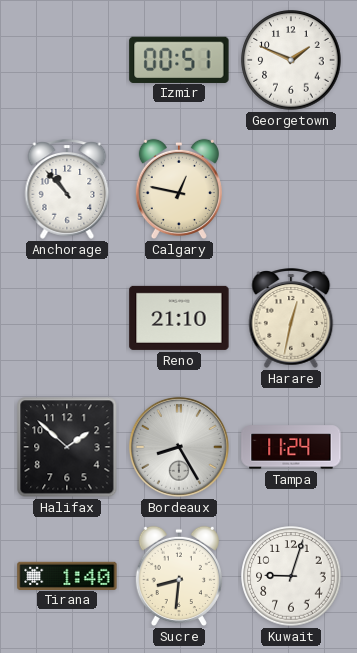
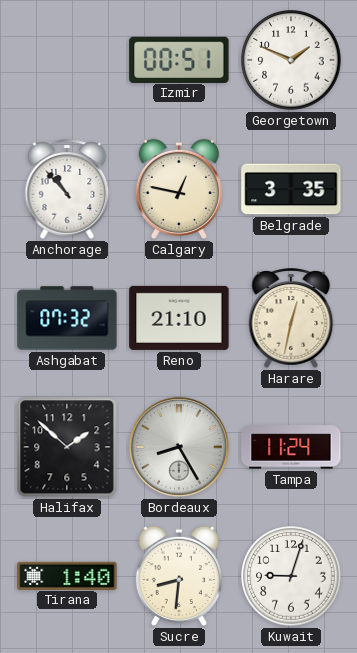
Belgrade: none -> 3:35 (291, 189)
Ashgabat: none -> 07:32 (67, 318)
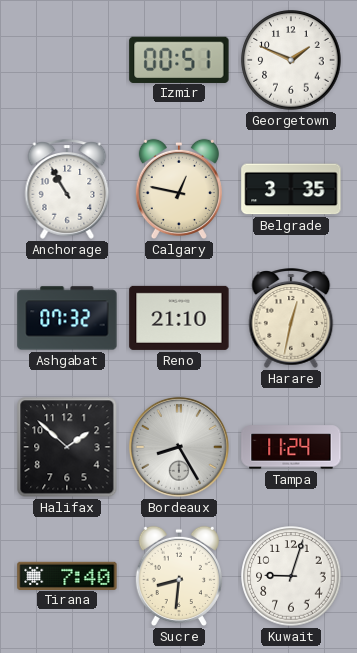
Anchorage: 10:53 -> 10:55 (67, 189)
Tirana: 1:40 -> 7:40 (67, 575)
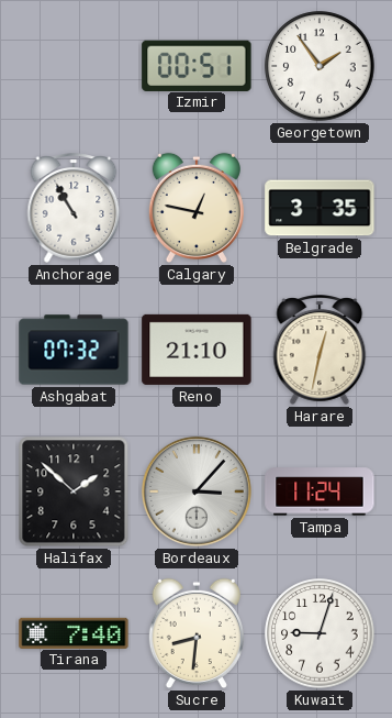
Georgetown: 1:49 -> 1:54 (320, 66)
Bordeaux: 8:25 -> 3:07 (197, 491)
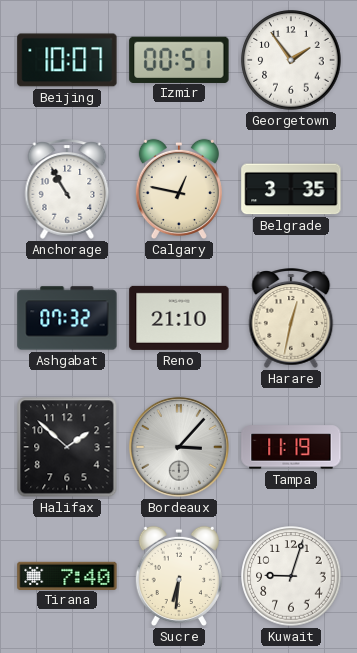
Beijing: none -> 10:07 (67, 60)
Tampa: 11:24 -> 11:19 (291, 447)
Sucre: 8:31 -> 6:31 (179, 576)
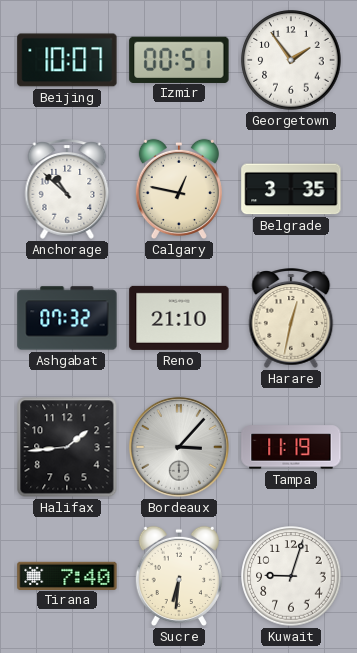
Anchorage: 10:55 -> 10:52 (67, 189)
Halifax: 1:52 -> 1:44 (67, 447)
